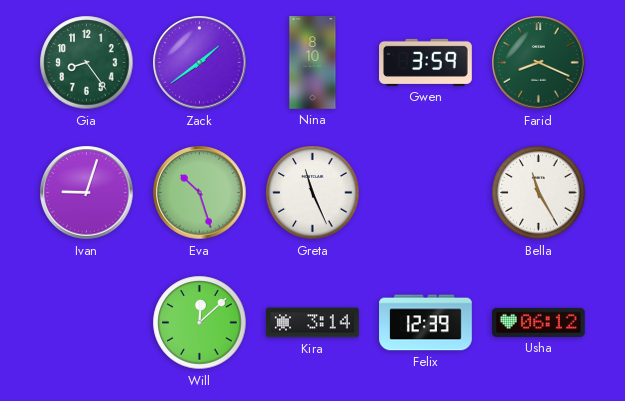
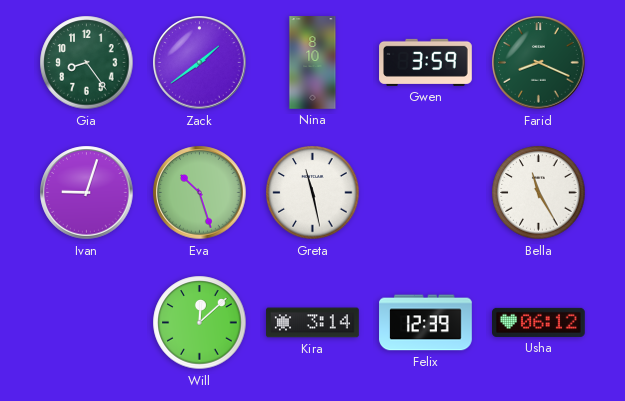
Greta: 11:26 -> 11:28 (313, 193)
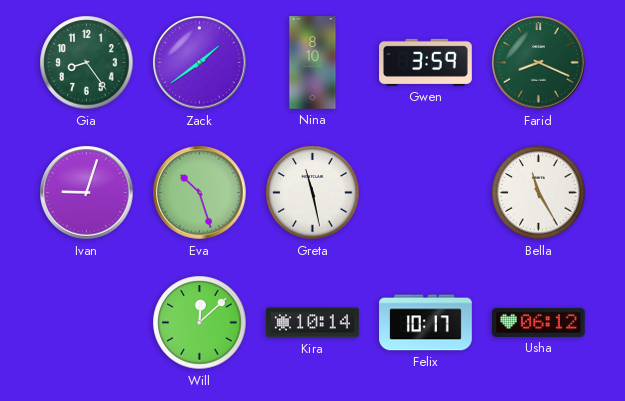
Kira: 3:14 -> 10:14 (313, 323)
Felix: 12:39 -> 10:17 (426, 323)
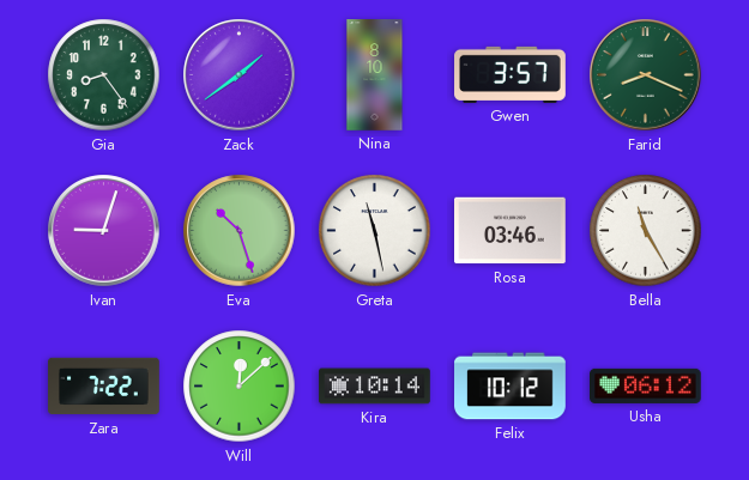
Gwen: 3:59 -> 3:57 (511, 74)
Rosa: none -> 03:46 (511, 231)
Zara: none -> 7:22 (104, 387)
Felix: 10:17 -> 10:12 (511, 387)
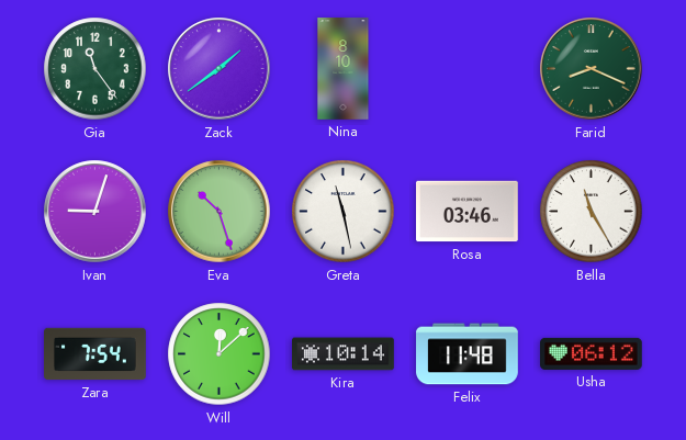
Gia: 8:24 -> 11:24 (95, 69)
Gwen: 3:57 -> none (511, 74)
Zara: 7:22 -> 7:54 (95, 354)
Felix: 10:12 -> 11:48 (468, 354)
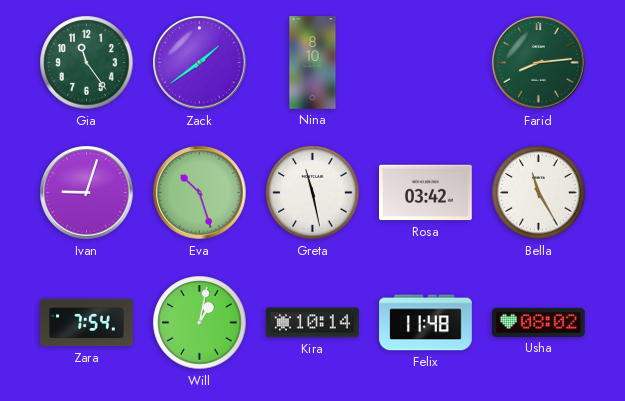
Farid: 8:19 -> 8:14 (539, 63)
Rosa: 03:46 -> 03:42 (426, 193)
Will: 12:08 -> 1:02 (200, 323)
Usha: 06:12 -> 08:02 (539, 322)
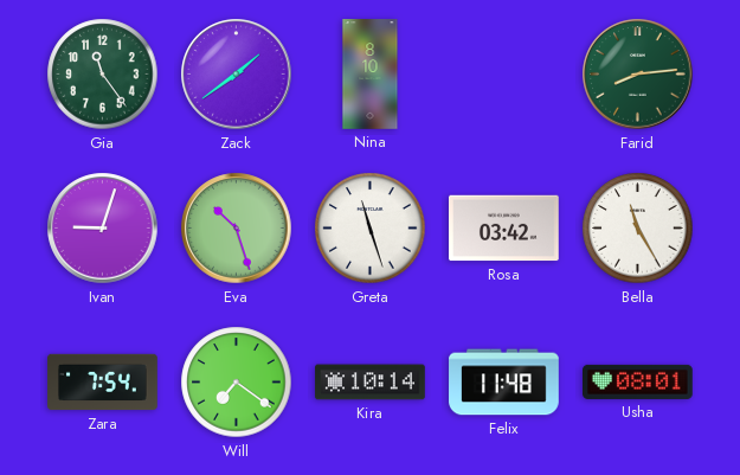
Greta: 11:28 -> 11:27 (371, 229)
Will: 1:02 -> 7:21 (237, 383)
Usha: 08:02 -> 08:01 (638, 381)
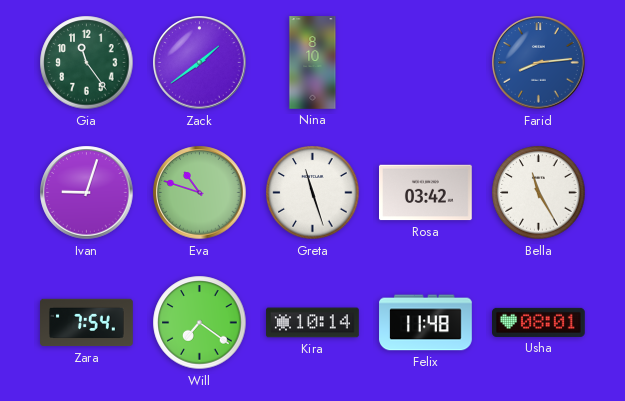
Farid dial: green -> blue (539, 63)
Eva: 10:27 -> 10:48 (200, 193)
